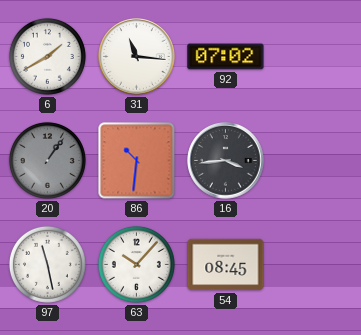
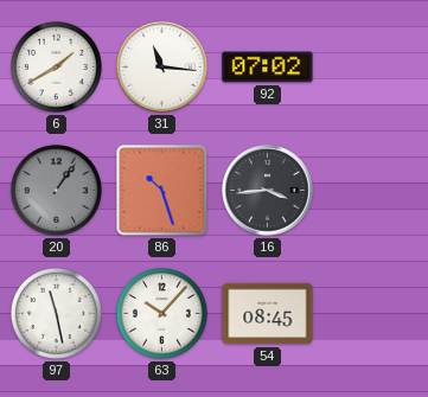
86: 10:31 -> 10:27 (162, 191)
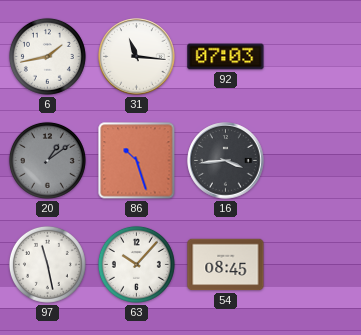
6: 1:40 -> 1:43 (47, 56)
92: 07:02 -> 07:03 (226, 57)
20: 1:06 -> 1:09 (47, 160)
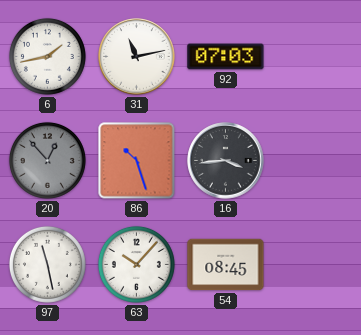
31: 11:16 -> 11:13 (137, 57)
20: 1:09 -> 12:53 (47, 160)
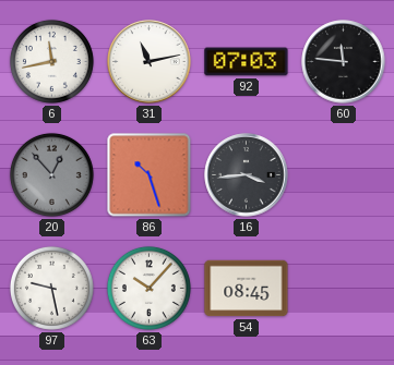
6: 1:43 -> 11:43 (51, 61)
60: none -> 11:46 (344, 62)
97: 11:28 -> 9:28 (51, 288)
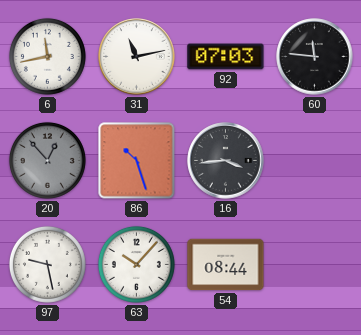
54: 08:45 -> 08:44 (226, 265)
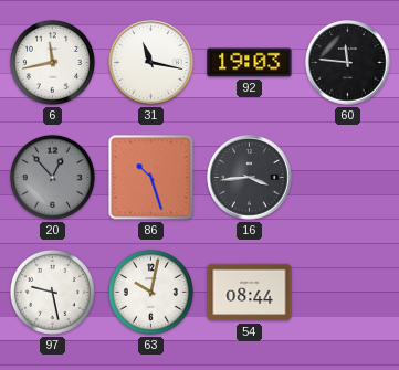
31: 11:13 -> 11:17 (151, 63)
92: 07:03 -> 19:03 (250, 63)
63: 10:07 -> 10:02 (150, 292)
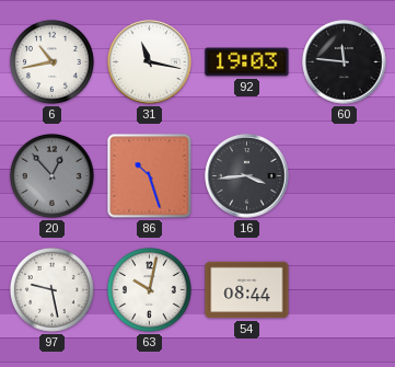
6: 11:43 -> 10:43 (51, 61)
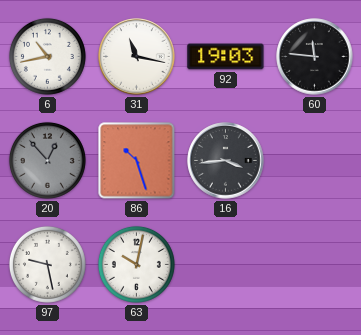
54: 08:44 -> none (247, 290)
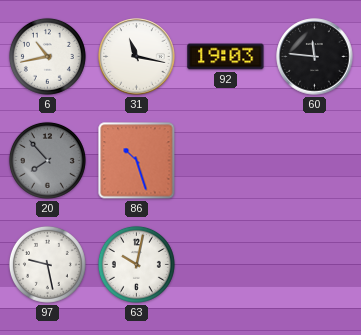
20: 12:53 -> 7:53 (47, 160)
16: 3:44 -> none (226, 161)
